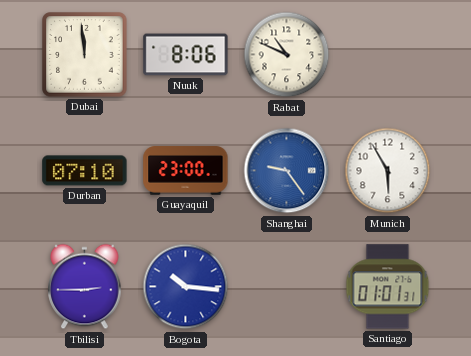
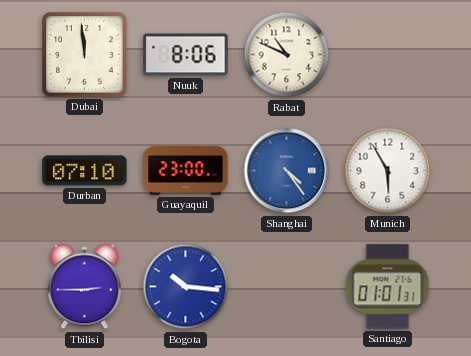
Shanghai: 9:24 -> 4:24 (287, 171)
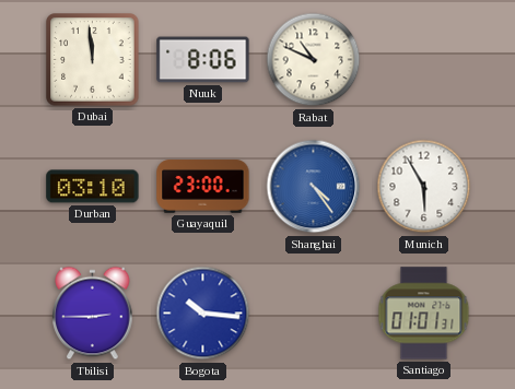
Durban: 07:10 -> 03:10 (93, 187)
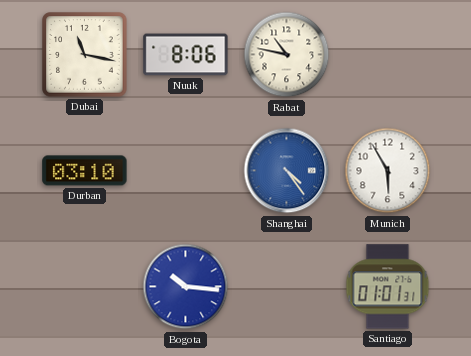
Dubai: 11:59 -> 11:17 (85, 55)
Rabat: 10:49 -> 10:47 (287, 55)
Guayaquil: 23:00 -> none (203, 187)
Tbilisi: 2:45 -> none (93, 314)
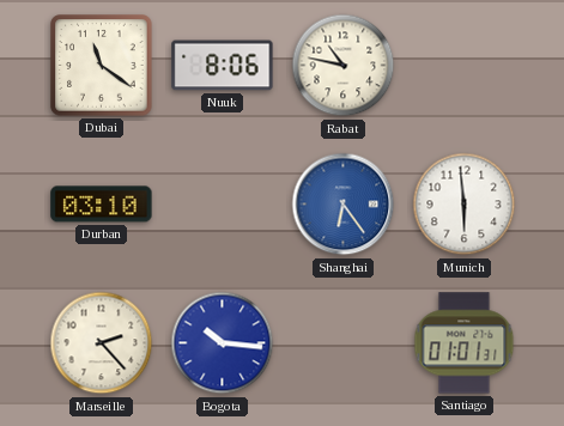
Dubai: 11:17 -> 11:21 (102, 66)
Shanghai: 4:24 -> 6:24 (344, 205)
Munich: 5:55 -> 5:59 (465, 205)
Marseille: none -> 2:23 (102, 343)
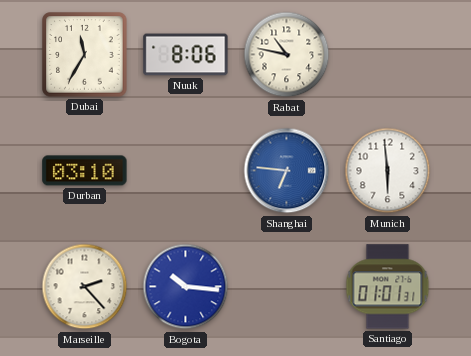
Dubai: 11:21 -> 11:35 (85, 55)
Shanghai: 6:24 -> 6:46 (287, 171)
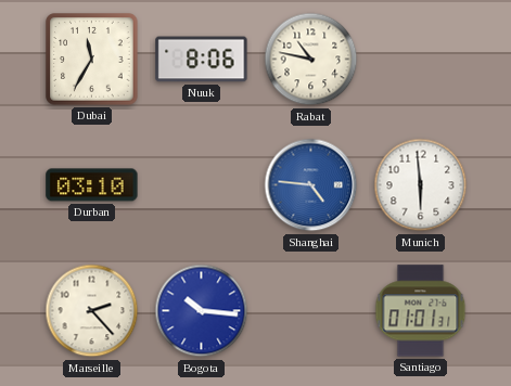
Shanghai: 6:46 -> 4:46 (311, 185)
